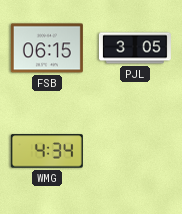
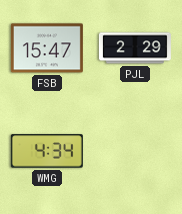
FSB: 06:15 -> 15:47 (47, 48)
PJL: 3:05 -> 2:29 (135, 48)
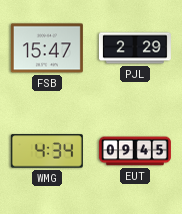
EUT: none -> 09:45 (135, 151)
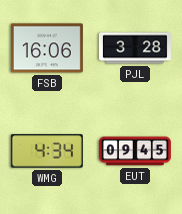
FSB: 15:47 -> 16:06 (47, 48)
PJL: 2:29 -> 3:28 (135, 48)
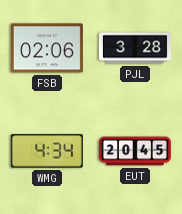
FSB: 16:06 -> 02:06 (47, 48)
EUT: 09:45 -> 20:45 (135, 151)
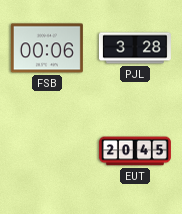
FSB: 02:06 -> 00:06 (47, 48)
WMG: 4:34 -> none (47, 151)
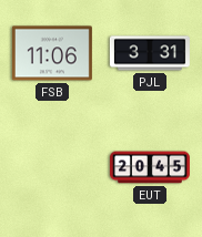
FSB: 00:06 -> 11:06 (52, 53)
PJL: 3:28 -> 3:31 (150, 53)
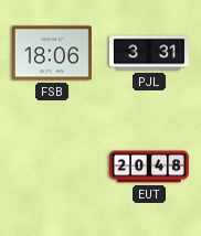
FSB: 11:06 -> 18:06 (52, 53)
EUT: 20:45 -> 20:48 (149, 167)
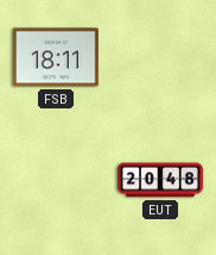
FSB: 18:06 -> 18:11 (56, 57)
PJL: 3:31 -> none (149, 53)
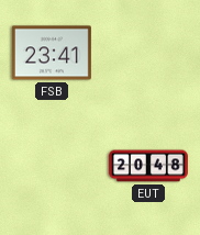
FSB: 18:11 -> 23:41 (52, 53)
